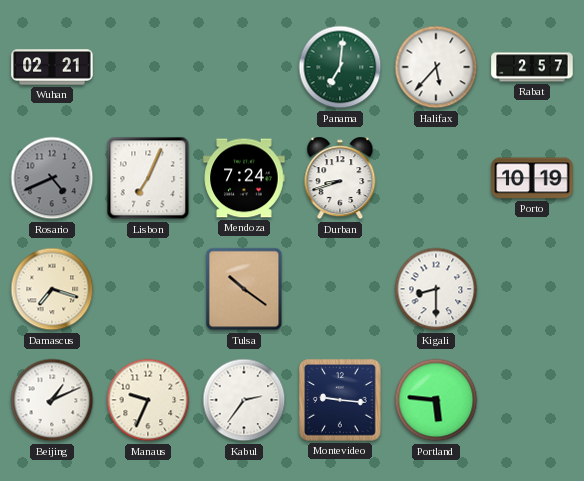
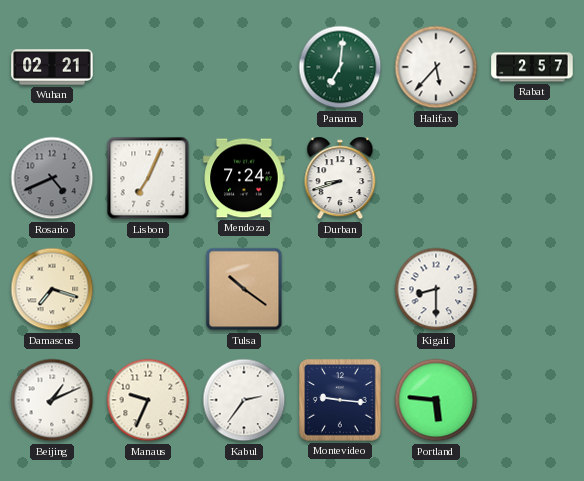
Porto: 10:19 -> none (532, 178)
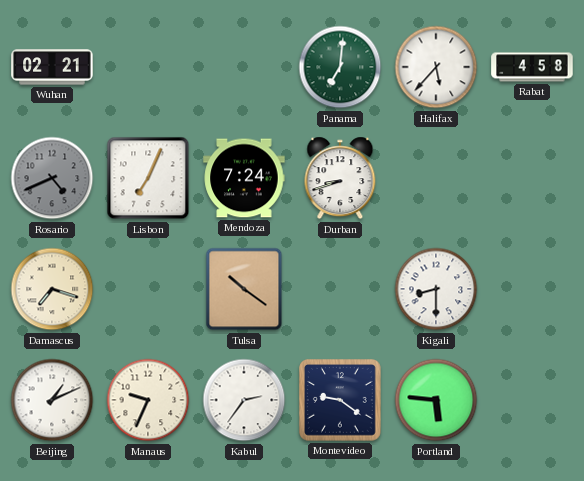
Rabat: 2:57 -> 4:58 (532, 67)
Montevideo: 9:16 -> 9:21 (341, 401)
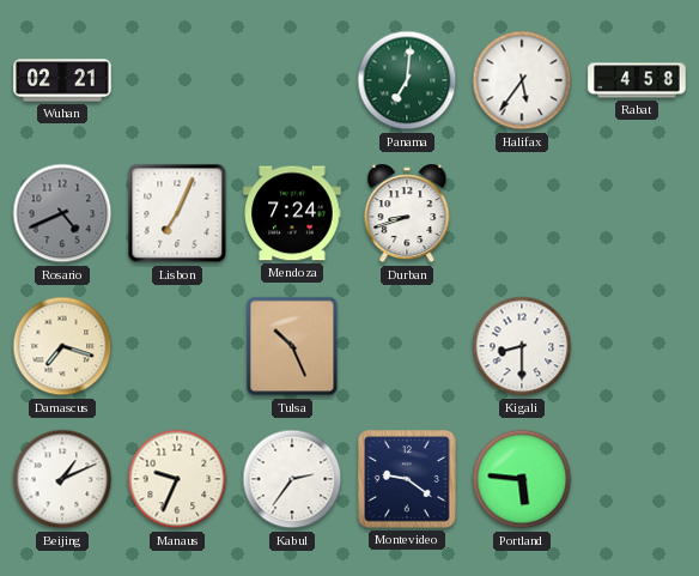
Halifax: 5:37 -> 5:36 (522, 80)
Tulsa: 10:21 -> 10:26 (292, 346)
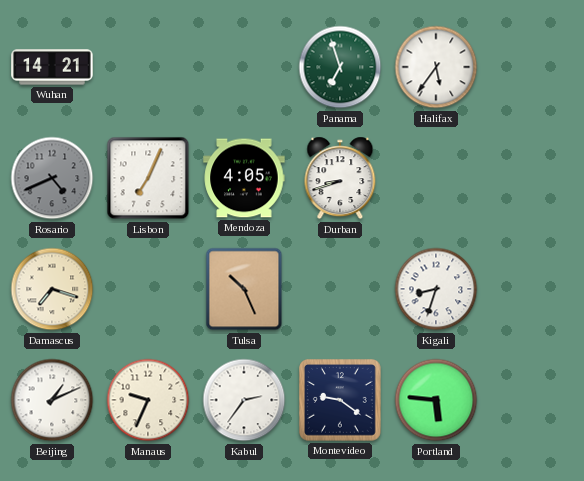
Wuhan: 02:21 -> 14:21 (52, 67)
Panama: 7:01 -> 6:57 (340, 67)
Rabat: 4:58 -> none (637, 80)
Mendoza: 7:24 -> 4:05 (244, 178)
Kigali: 8:30 -> 8:33 (436, 289)
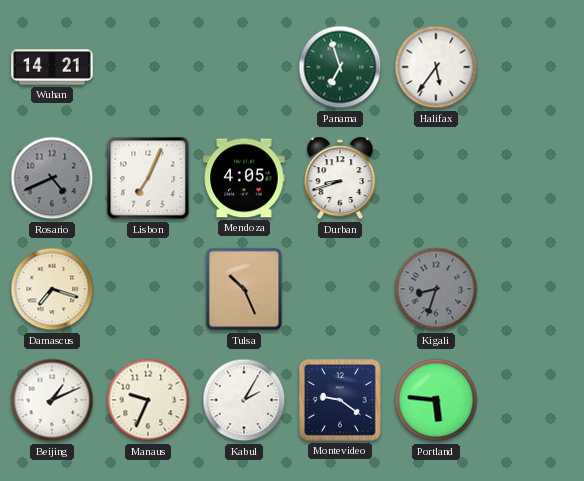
Kigali dial: white -> grey (436, 289)
Kabul: 2:36 -> 2:05 (244, 400)
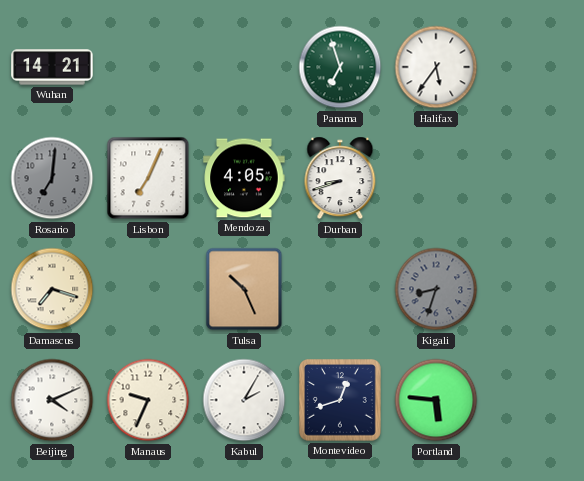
Rosario: 4:41 -> 7:01 (52, 178)
Beijing: 1:11 -> 4:11 (52, 400)
Montevideo: 9:21 -> 12:42 (341, 401)
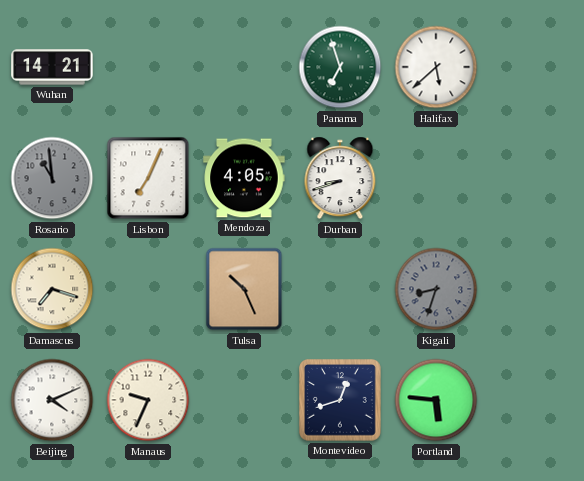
Halifax: 5:36 -> 5:38 (436, 67)
Rosario: 7:01 -> 10:59 (52, 178)
Kabul: 2:05 -> none (244, 400)
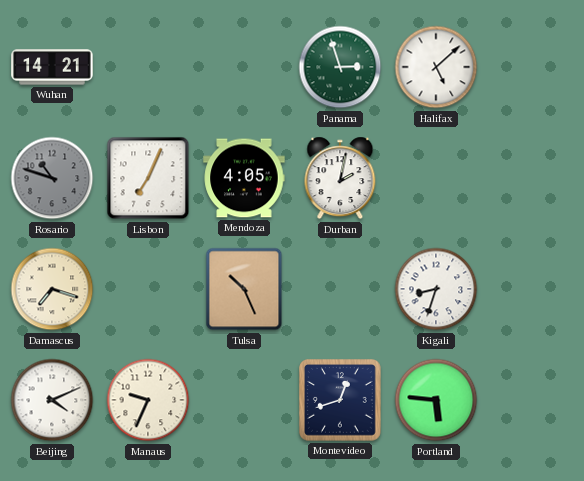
Panama: 6:57 -> 2:57 (340, 67)
Halifax: 5:38 -> 5:08 (436, 67)
Rosario: 10:59 -> 10:48 (52, 178)
Durban: 8:42 -> 2:02 (340, 178)
Kigali dial: grey -> white (436, 289)
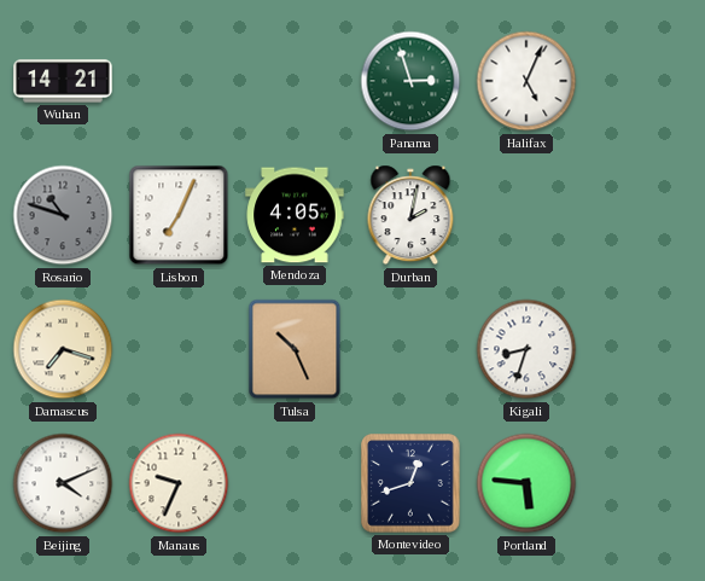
Halifax: 5:08 -> 5:04 (526, 81)
